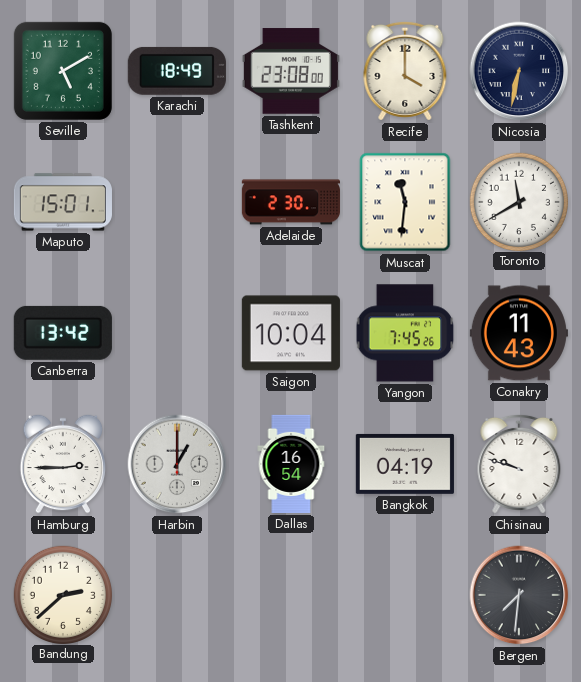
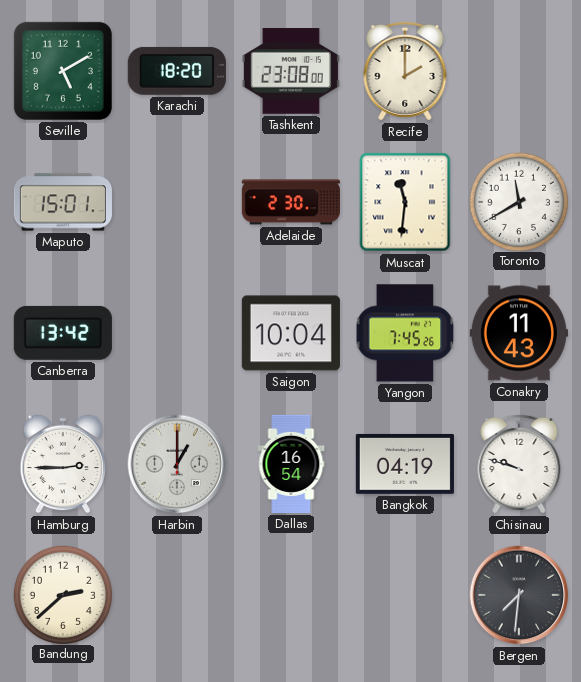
Karachi: 18:49 -> 18:20 (177, 71)
Recife: 4:00 -> 2:00 (405, 71)
Nicosia: 6:32 -> none (519, 71)
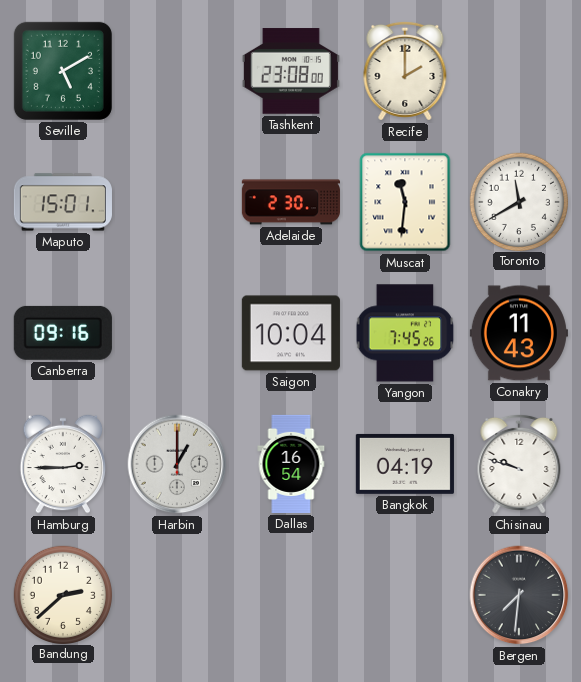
Karachi: 18:20 -> none (177, 71)
Canberra: 13:42 -> 09:16 (63, 333)
